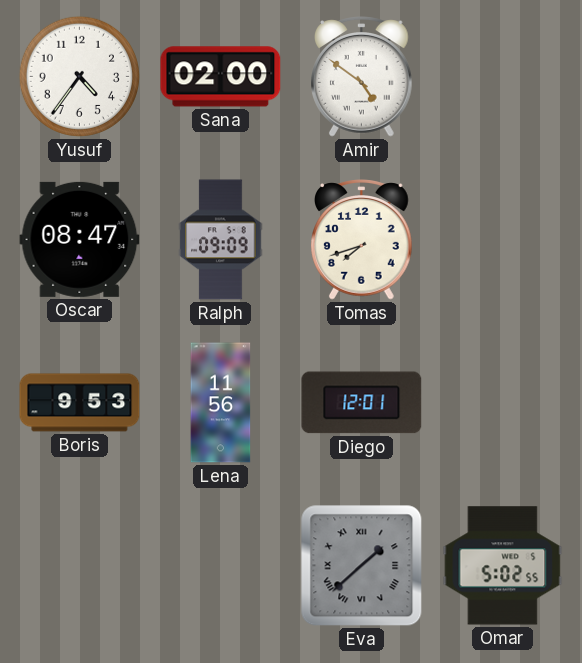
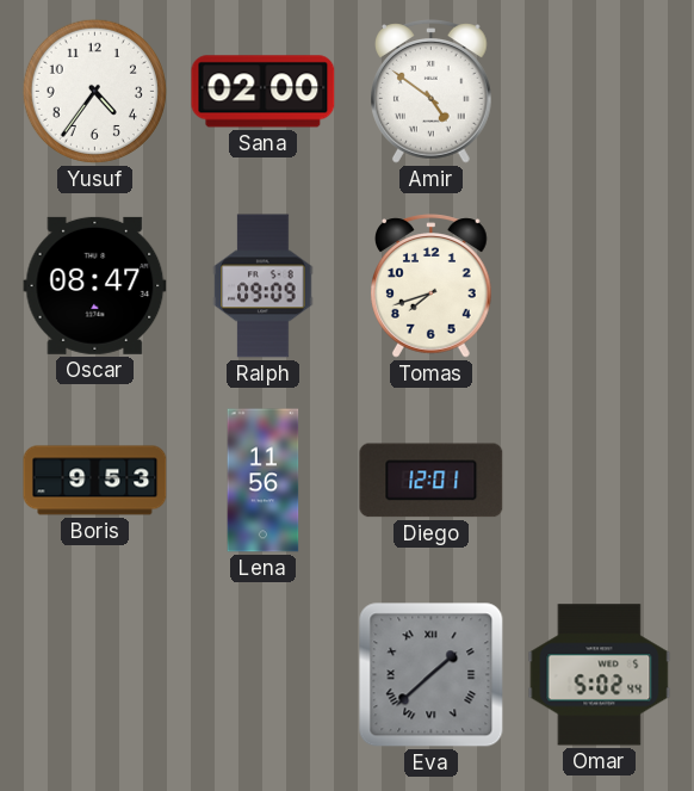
Omar: 5:02:55 -> 5:02:44 (600, 675)
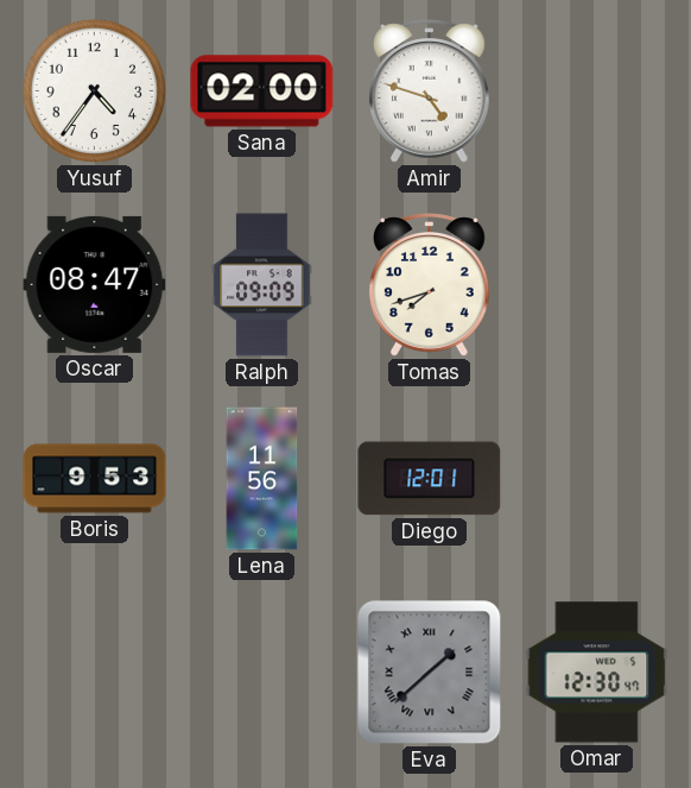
Amir: 4:51 -> 4:48 (430, 92)
Omar: 5:02 -> 12:30 (597, 673)
